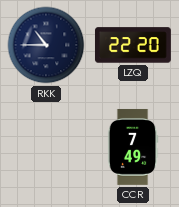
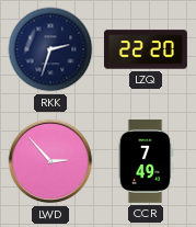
RKK: 10:45 -> 2:33 (50, 49)
LWD: none -> 2:53 (50, 161)
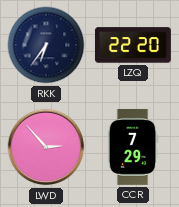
RKK: 2:33 -> 6:36 (46, 45)
CCR: 7:49 -> 7:29 (133, 147)
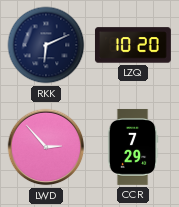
RKK: 6:36 -> 6:11 (46, 45)
LZQ: 22:20 -> 10:20 (133, 45)
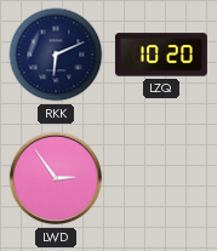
LWD: 2:53 -> 2:54 (56, 178)
CCR: 7:29 -> none (133, 147)
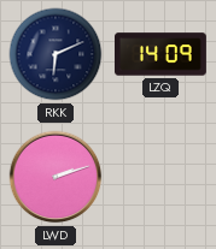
LZQ: 10:20 -> 14:09 (160, 54)
LWD: 2:54 -> 2:12 (56, 177)
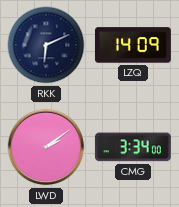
LWD: 2:12 -> 2:09 (46, 147)
CMG: none -> 3:34 (133, 147)
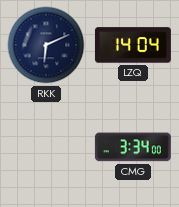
LZQ: 14:09 -> 14:04 (133, 45)
LWD: 2:09 -> none (46, 147)
